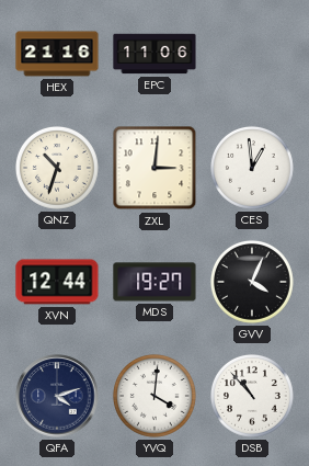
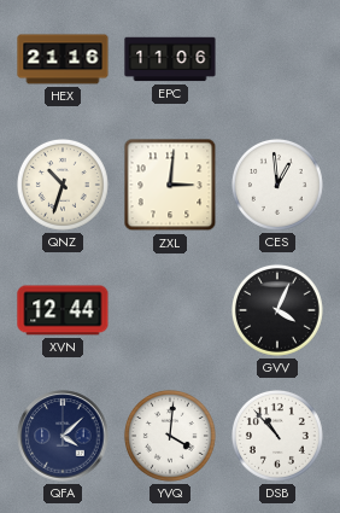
MDS: 19:27 -> none (154, 282)
QFA: 4:12 -> 4:08 (63, 436)
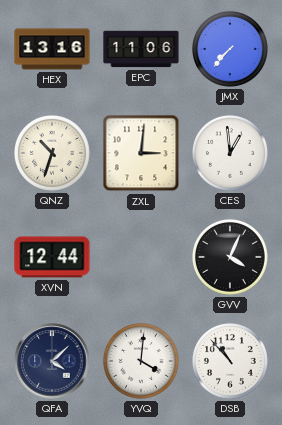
HEX: 21:16 -> 13:16 (52, 49)
JMX: none -> 7:37 (230, 49)
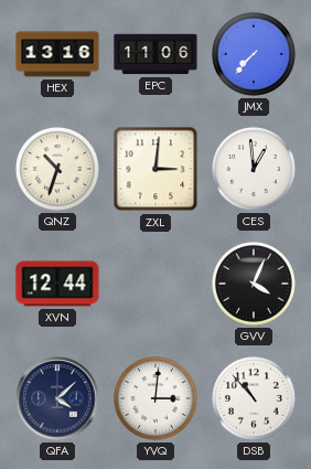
YVQ: 4:01 -> 3:01 (155, 398)
